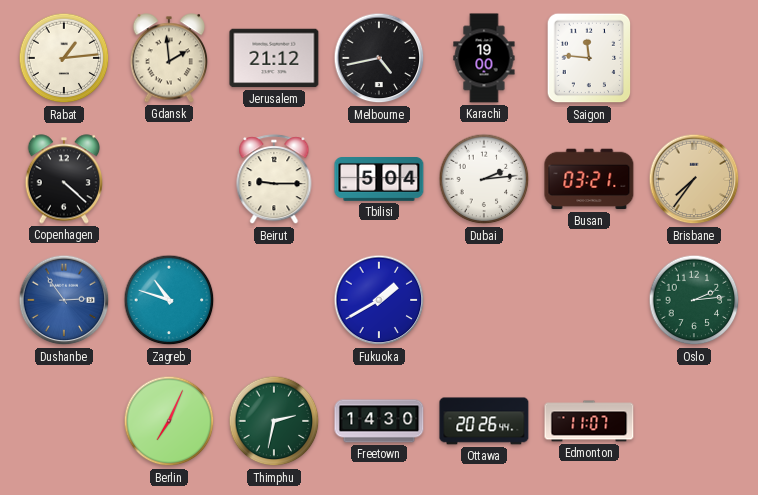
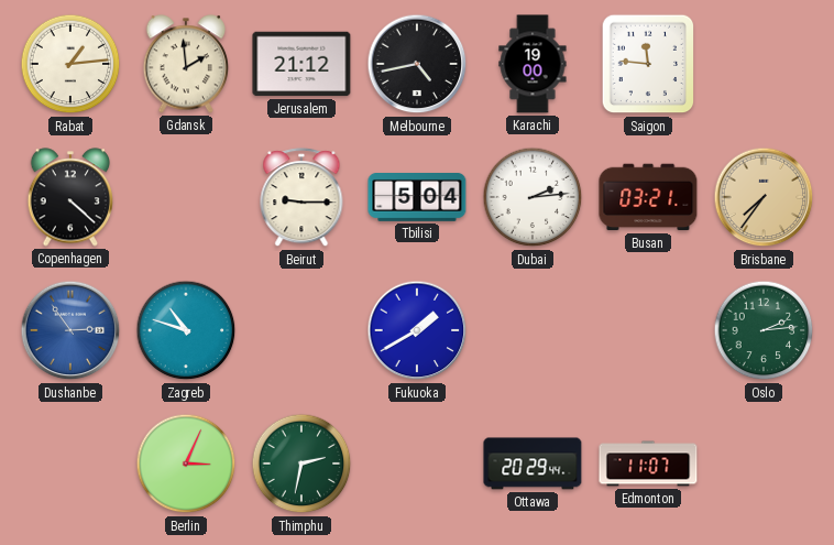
Berlin: 7:04 -> 3:04 (186, 464)
Freetown: 14:30 -> none (379, 421)
Ottawa: 20:26 -> 20:29 (533, 464)
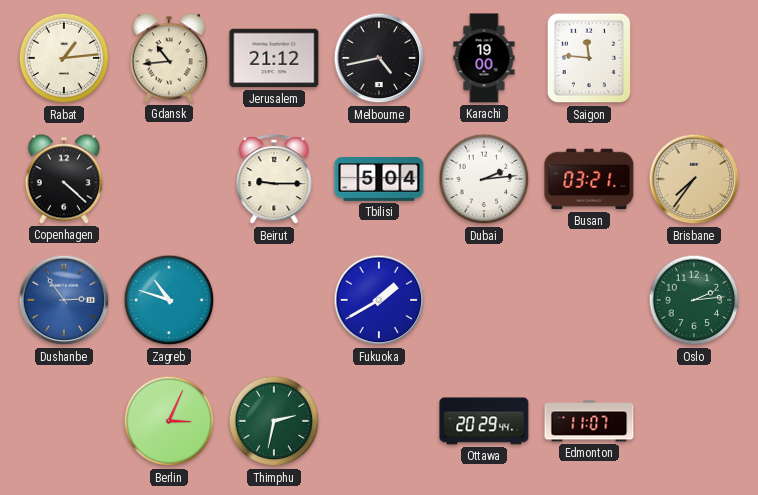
Gdansk: 1:59 -> 10:44 (169, 58)
